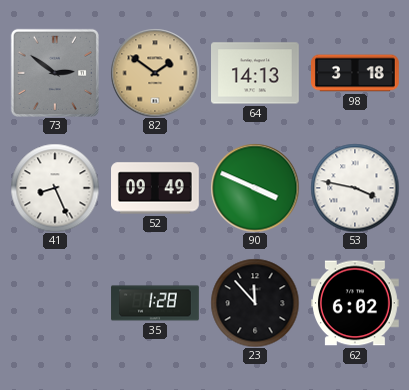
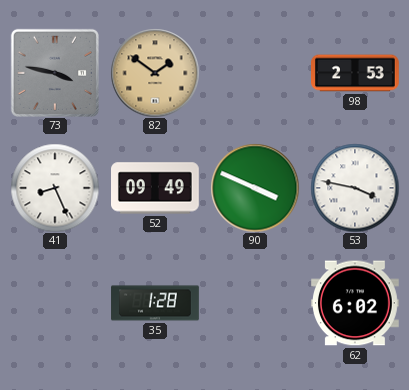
73: 2:51 -> 3:47 (55, 73)
64: 14:13 -> none (256, 73)
98: 3:18 -> 2:53 (356, 73)
23: 11:53 -> none (255, 303)
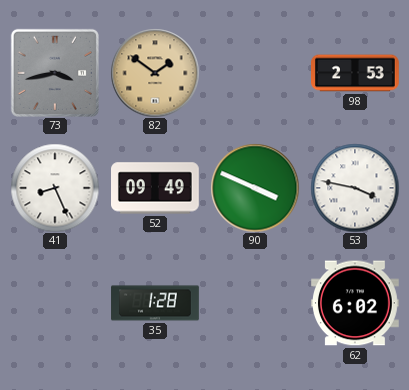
73: 3:47 -> 3:43 (55, 73)
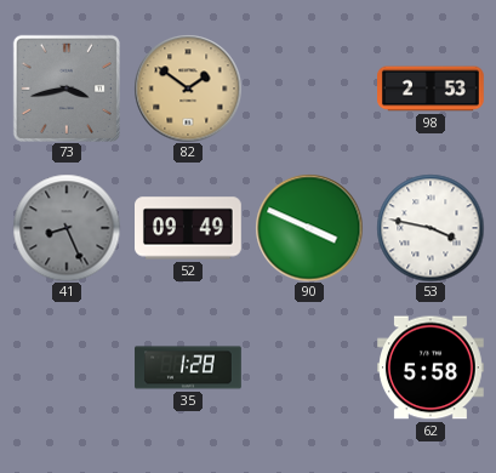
41 dial: white -> grey (67, 228)
62: 6:02 -> 5:58 (432, 367)
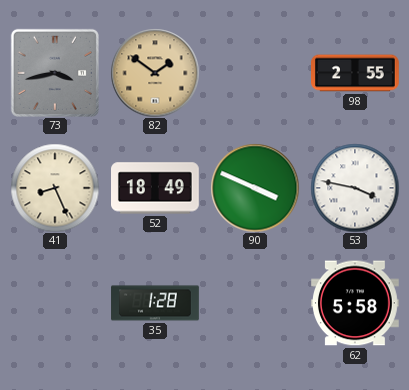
98: 2:53 -> 2:55 (356, 73)
41 dial: grey -> cream (55, 188)
52: 09:49 -> 18:49 (156, 188)
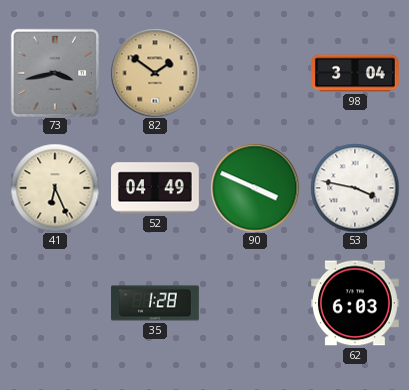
98: 2:55 -> 3:04 (356, 73)
41: 8:26 -> 6:26 (55, 188)
52: 18:49 -> 04:49 (156, 188)
62: 5:58 -> 6:03 (356, 303)
